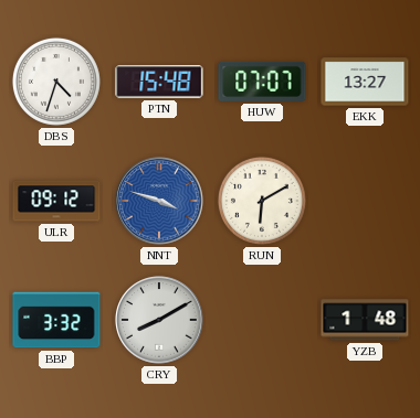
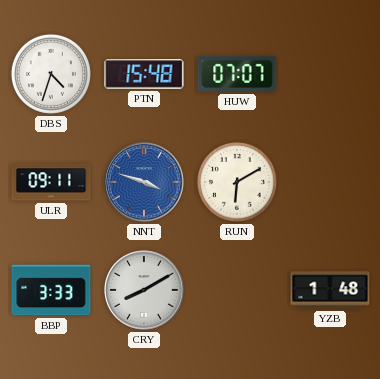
EKK: 13:27 -> none (365, 82)
ULR: 09:12 -> 09:11 (51, 182)
BBP: 3:32 -> 3:33 (51, 290)
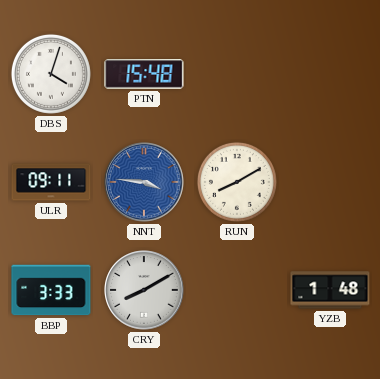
DBS: 4:33 -> 4:03 (51, 74)
HUW: 07:07 -> none (237, 74)
NNT: 3:48 -> 3:46 (144, 182)
RUN: 6:10 -> 8:10 (237, 182)
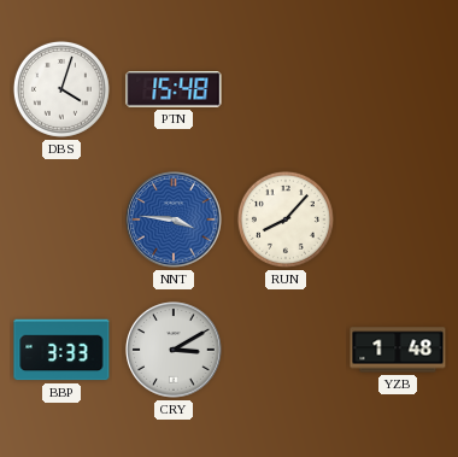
ULR: 09:11 -> none (51, 182)
RUN: 8:10 -> 8:07 (286, 219)
CRY: 8:10 -> 3:10 (174, 350)
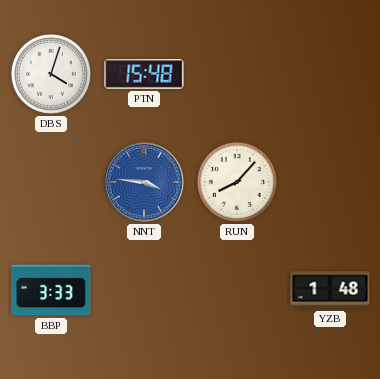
CRY: 3:10 -> none (174, 350)
